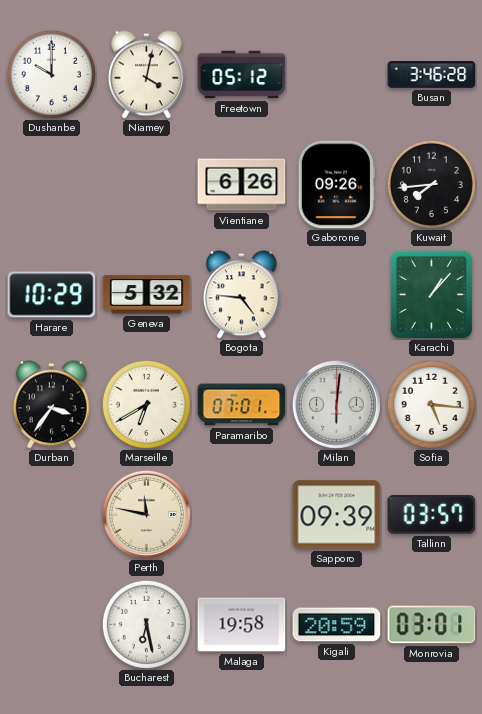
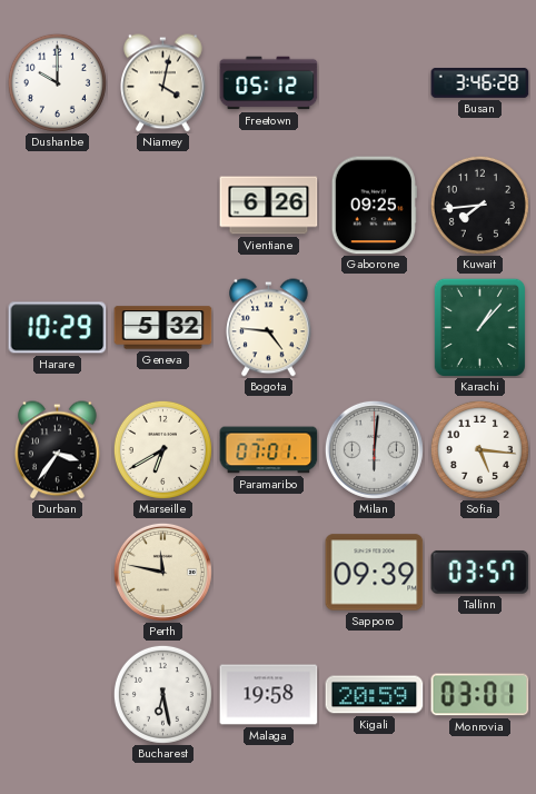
Gaborone: 09:26 -> 09:25 (374, 206)
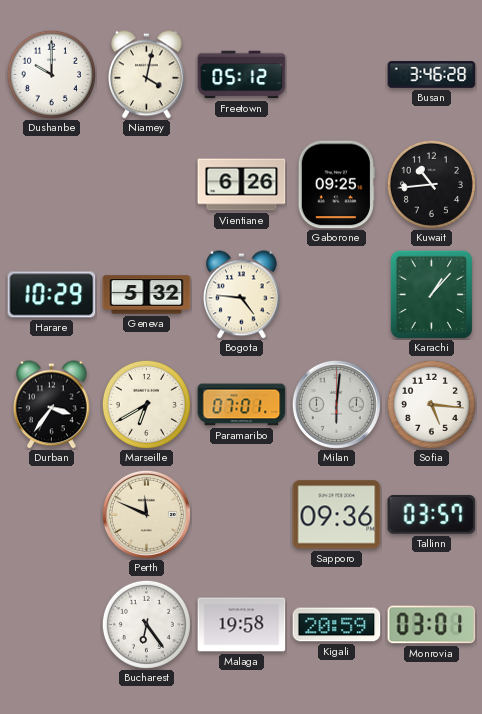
Kuwait: 7:44 -> 10:44 (431, 184)
Perth: 11:47 -> 11:49 (146, 514)
Sapporo: 09:39 -> 09:36 (337, 515)
Bucharest: 6:28 -> 6:24 (146, 624)
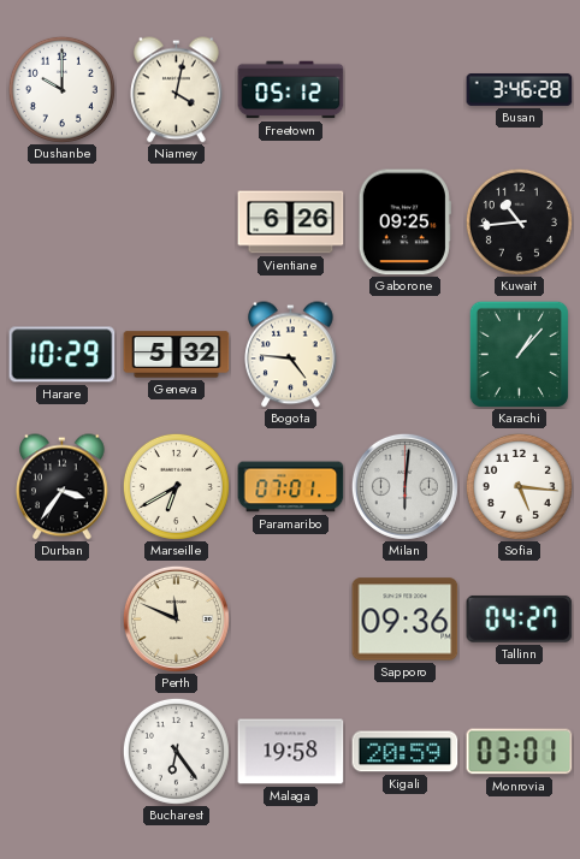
Tallinn: 03:57 -> 04:27 (520, 618)
